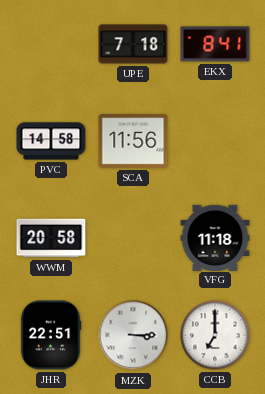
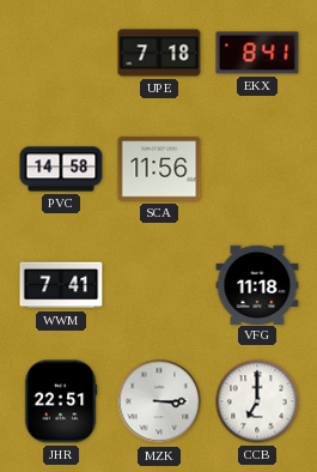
WWM: 20:58 -> 7:41 (61, 285)
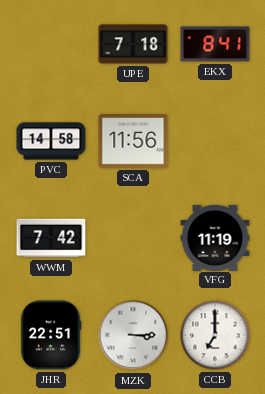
WWM: 7:41 -> 7:42 (51, 238)
VFG: 11:18 -> 11:19 (215, 237)
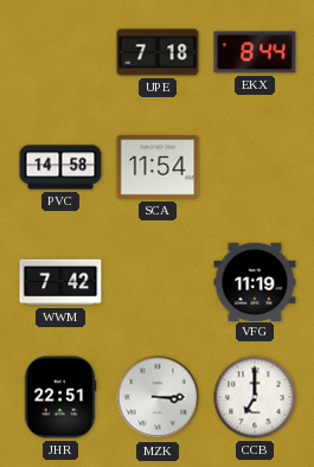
EKX: 8:41 -> 8:44 (255, 52)
SCA: 11:56 -> 11:54 (158, 167)
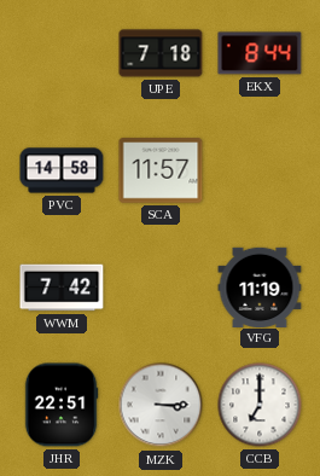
SCA: 11:54 -> 11:57 (161, 170)
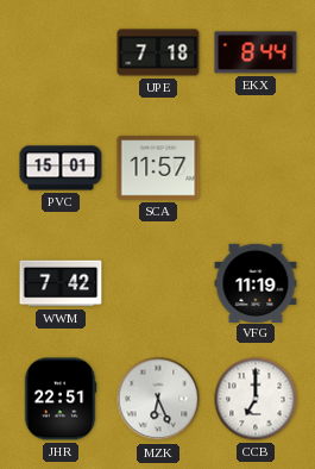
PVC: 14:58 -> 15:01 (61, 168)
MZK: 3:15 -> 6:26 (158, 399)
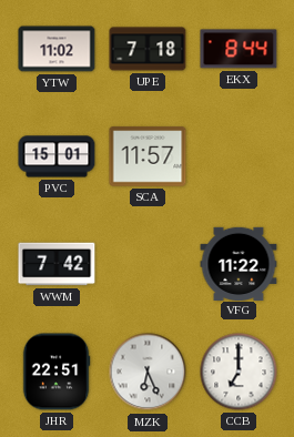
YTW: none -> 11:02 (57, 49)
VFG: 11:19 -> 11:22 (239, 263)
